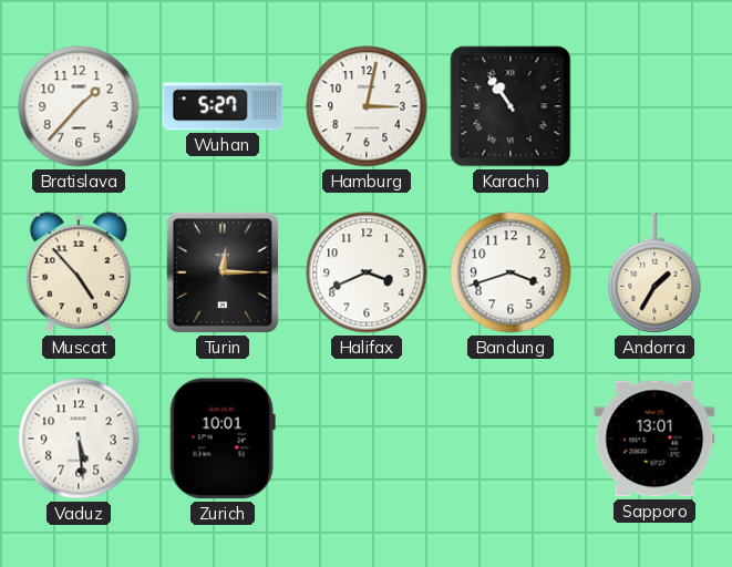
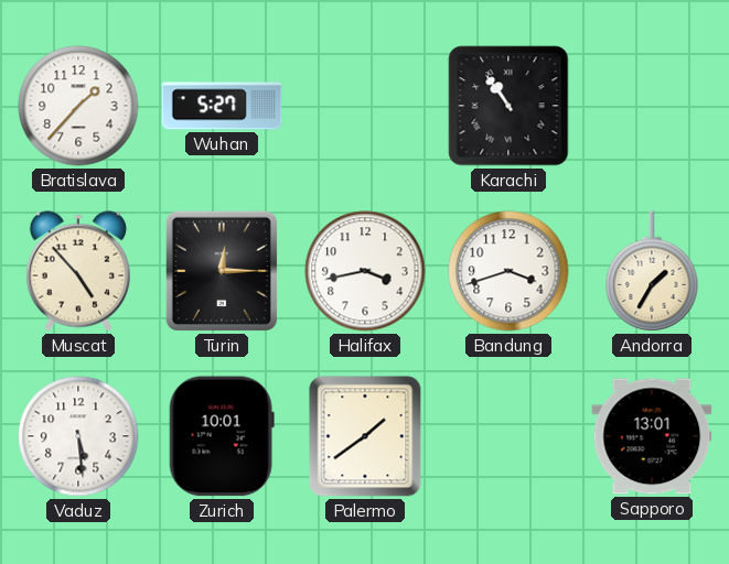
Hamburg: 3:02 -> none (367, 106)
Halifax: 3:41 -> 3:43 (365, 271)
Palermo: none -> 1:39 (365, 436)
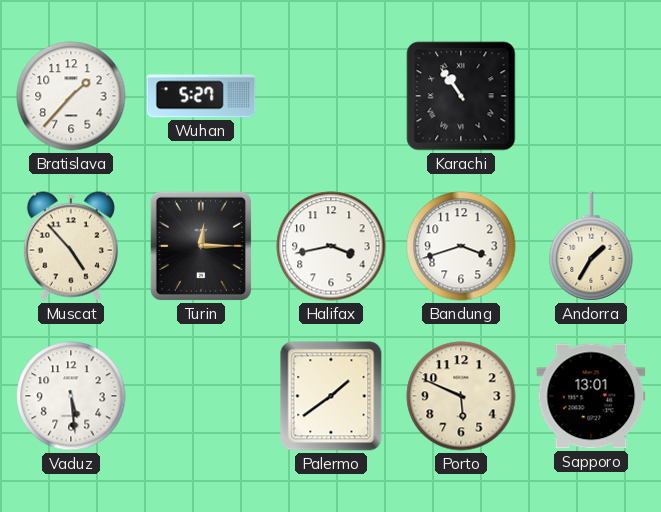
Zurich: 10:01 -> none (222, 436)
Porto: none -> 5:49 (461, 396)
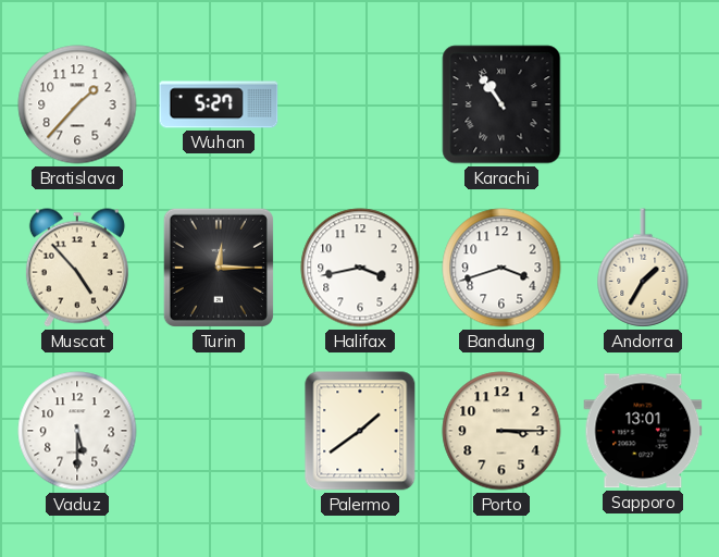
Vaduz: 5:29 -> 5:30 (77, 431)
Porto: 5:49 -> 3:15 (501, 431)
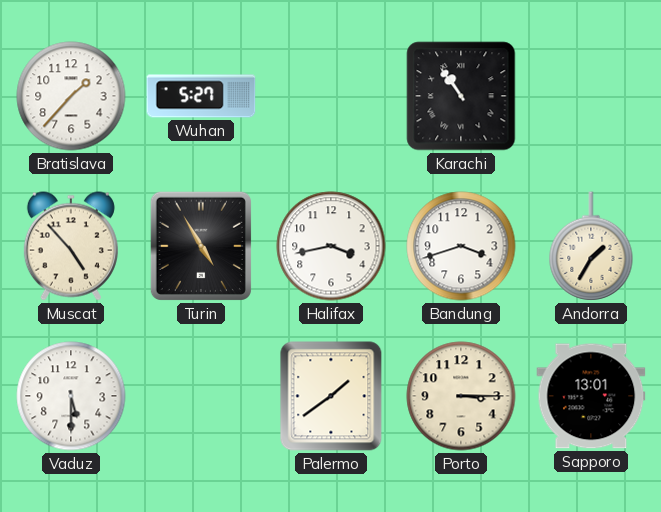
Turin: 12:15 -> 4:55 (201, 246)
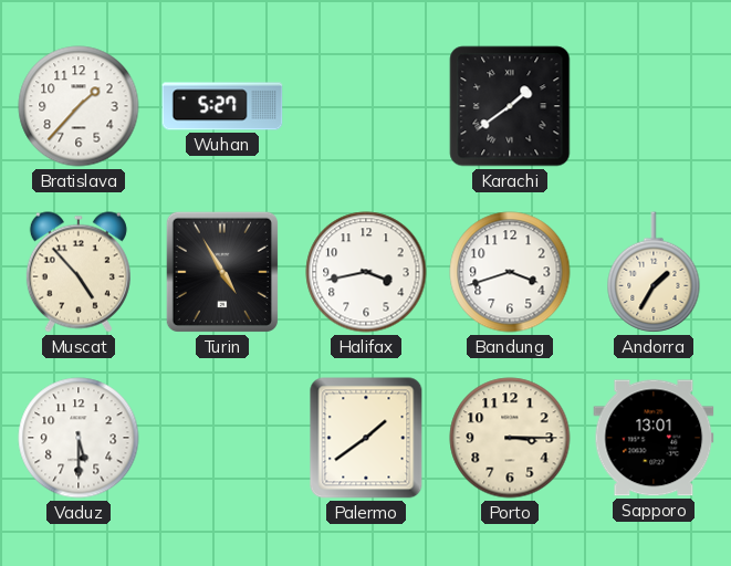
Karachi: 10:54 -> 1:39 (510, 106)
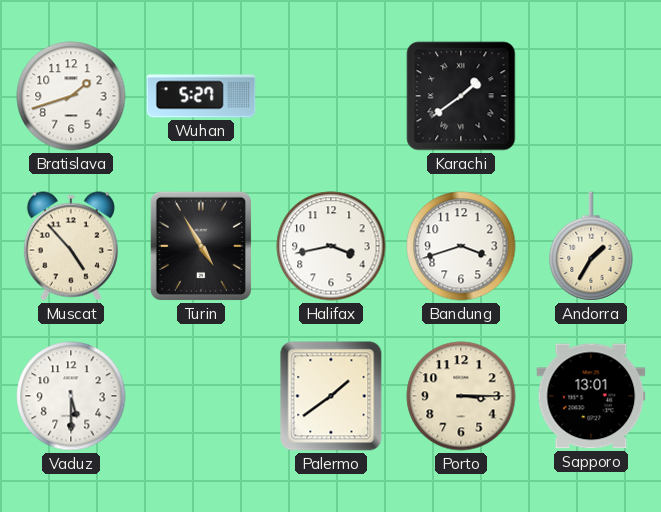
Bratislava: 1:37 -> 1:42 (71, 96)
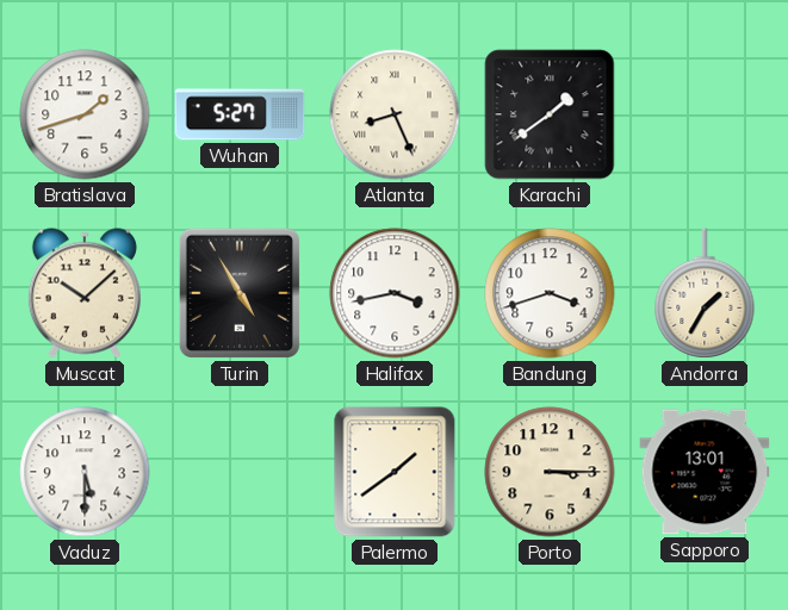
Atlanta: none -> 8:26 (395, 114)
Muscat: 4:53 -> 10:08 (85, 293)
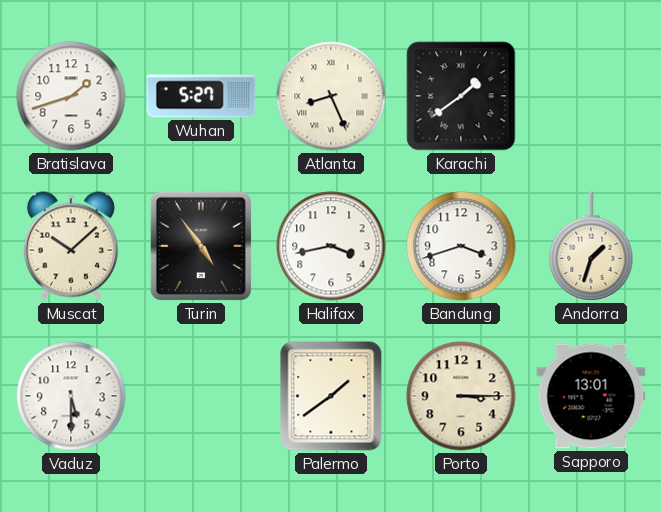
Turin: 4:55 -> 4:54 (201, 246)
Andorra: 1:35 -> 1:33 (591, 246)
